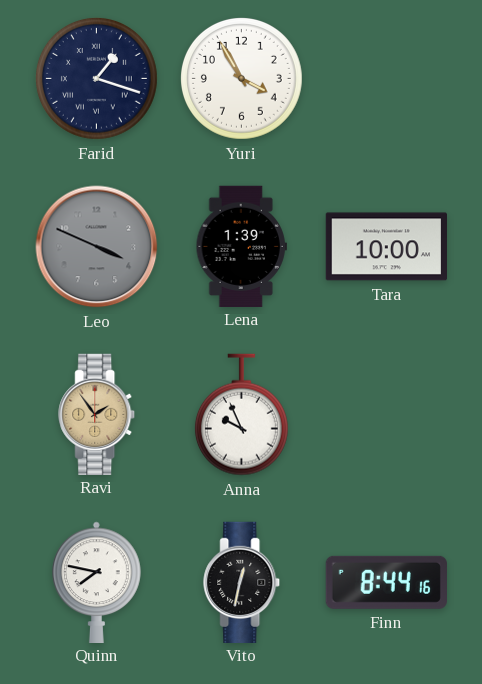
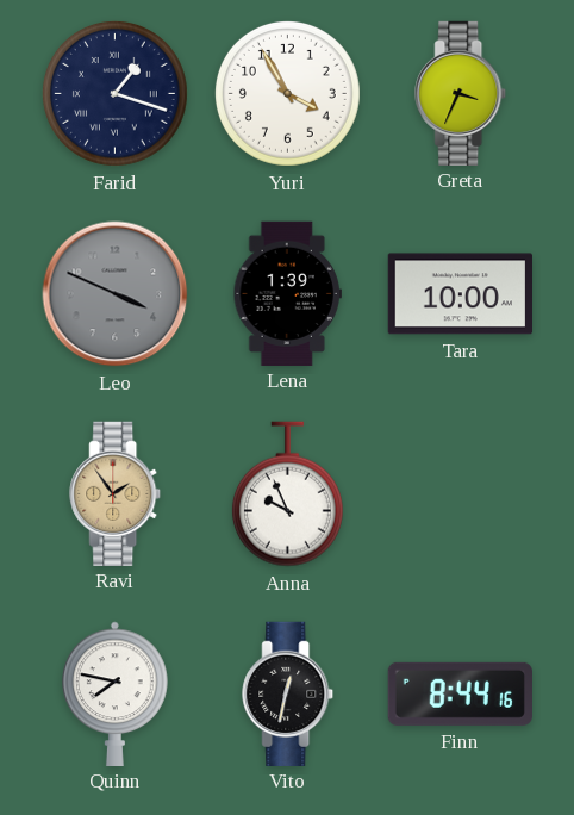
Greta: none -> 3:34 (461, 93)
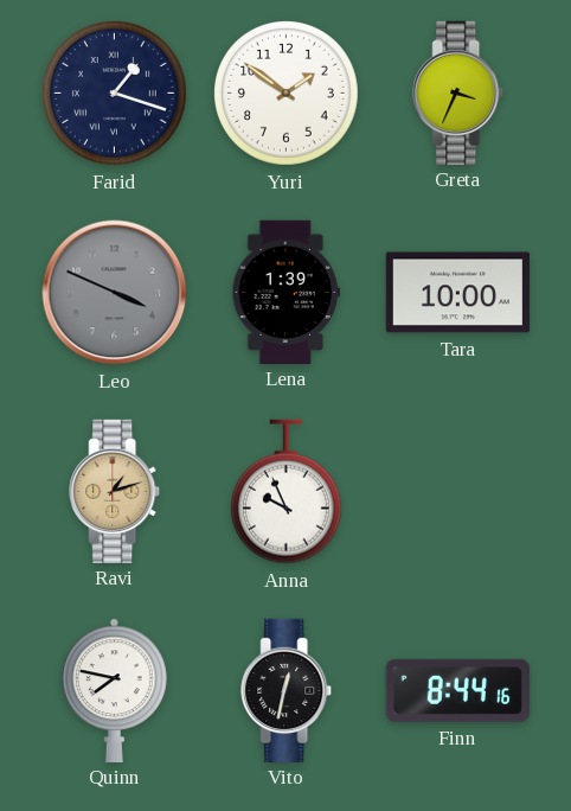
Yuri: 3:55 -> 1:51 (285, 92)
Ravi: 1:54 -> 1:12 (115, 491)
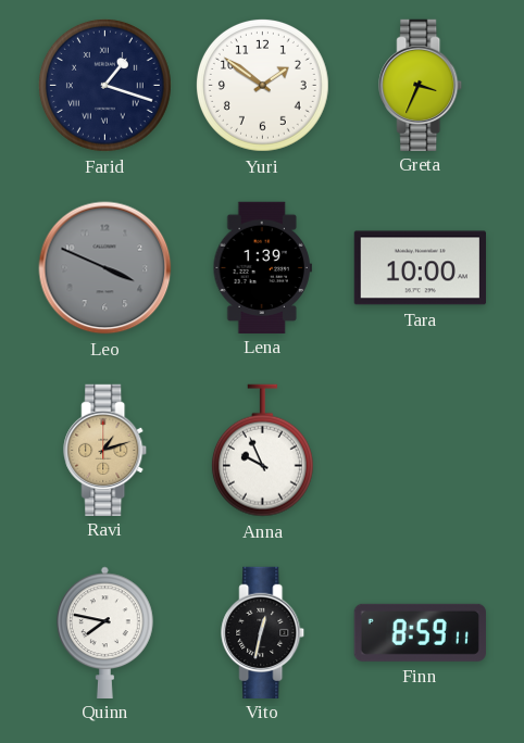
Finn: 8:44 -> 8:59 (420, 632)
